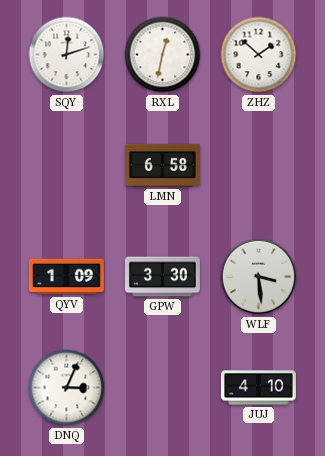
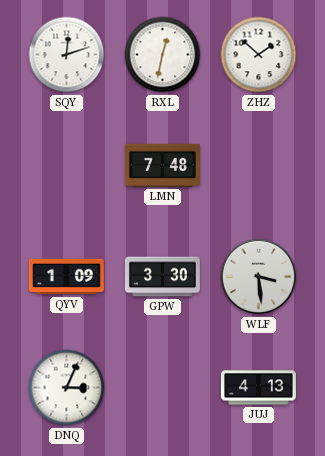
LMN: 6:58 -> 7:48 (162, 165)
JUJ: 4:10 -> 4:13 (258, 388)
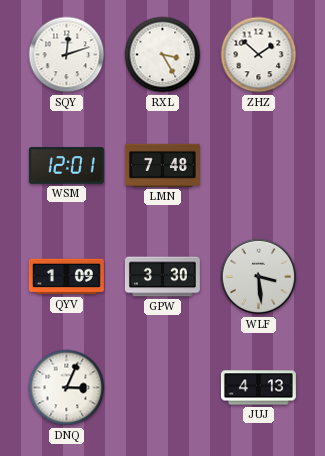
RXL: 12:32 -> 3:25 (163, 55)
WSM: none -> 12:01 (66, 166)
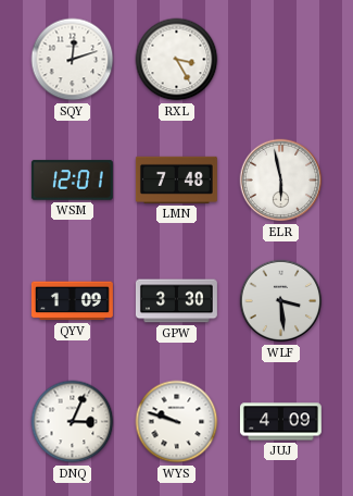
ZHZ: 1:52 -> none (259, 55)
ELR: none -> 5:58 (281, 181)
WYS: none -> 9:48 (177, 422)
JUJ: 4:13 -> 4:09 (280, 422)
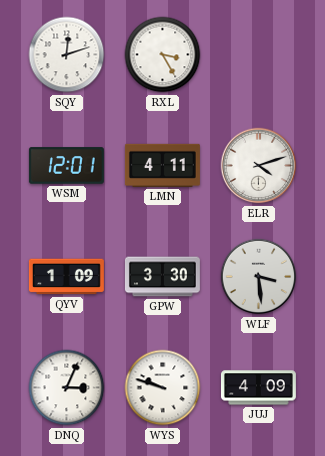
LMN: 7:48 -> 4:11 (162, 165)
ELR: 5:58 -> 4:12 (259, 166)
